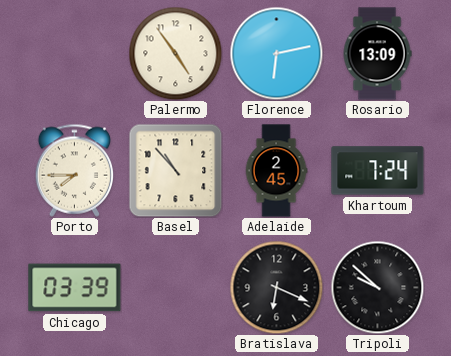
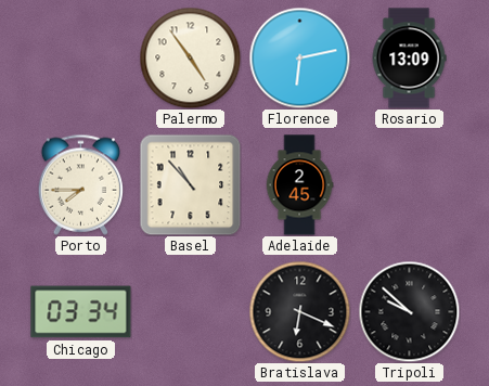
Khartoum: 7:24 -> none (378, 171)
Chicago: 03:39 -> 03:34 (81, 312)
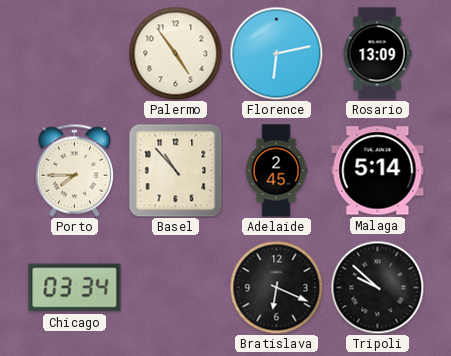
Malaga: none -> 5:14 (378, 171)
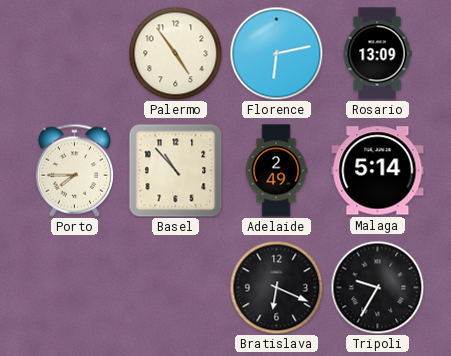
Adelaide: 2:45 -> 2:49 (276, 171)
Chicago: 03:34 -> none (75, 288)
Tripoli: 9:52 -> 9:35 (377, 287)
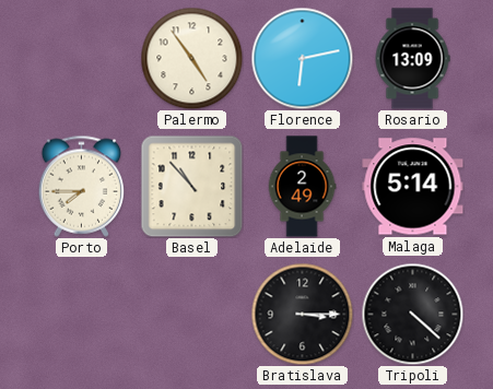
Bratislava: 6:19 -> 3:15 (302, 314)
Tripoli: 9:35 -> 4:22 (412, 314)
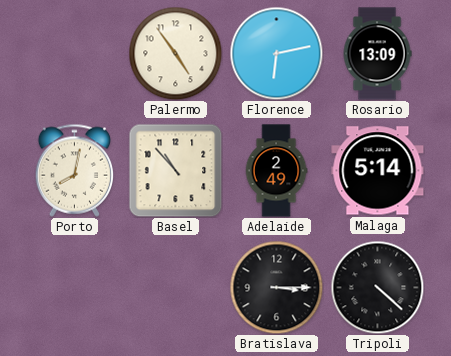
Porto: 7:45 -> 8:02 (75, 170)
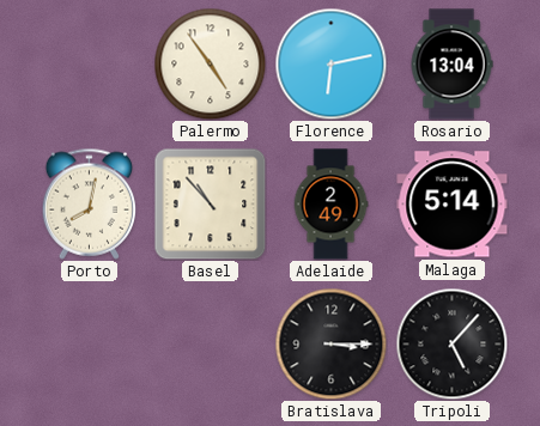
Rosario: 13:09 -> 13:04 (451, 65)
Tripoli: 4:22 -> 5:07 (451, 343)
